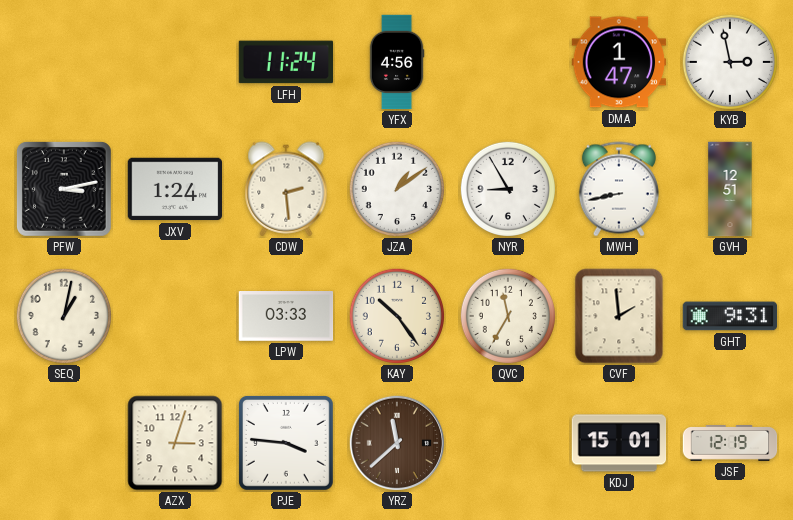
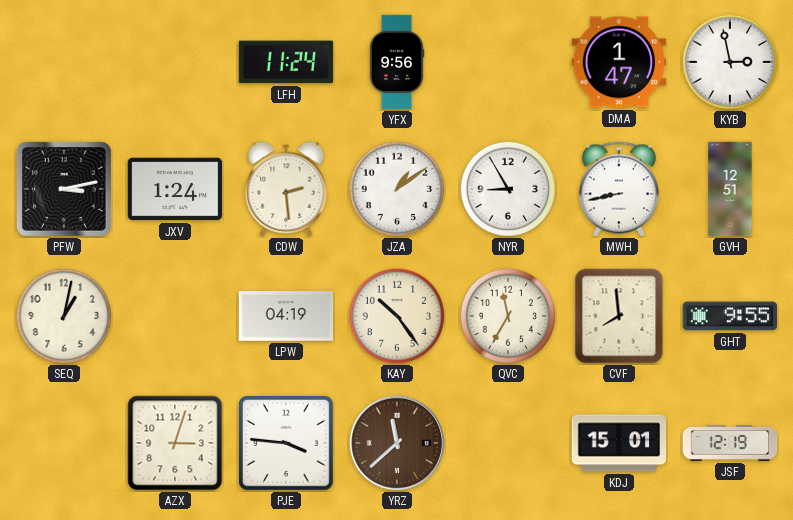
YFX: 4:56 -> 9:56 (397, 62)
LPW: 03:33 -> 04:19 (286, 317)
CVF: 1:59 -> 7:59 (619, 316)
GHT: 9:31 -> 9:55 (730, 316)
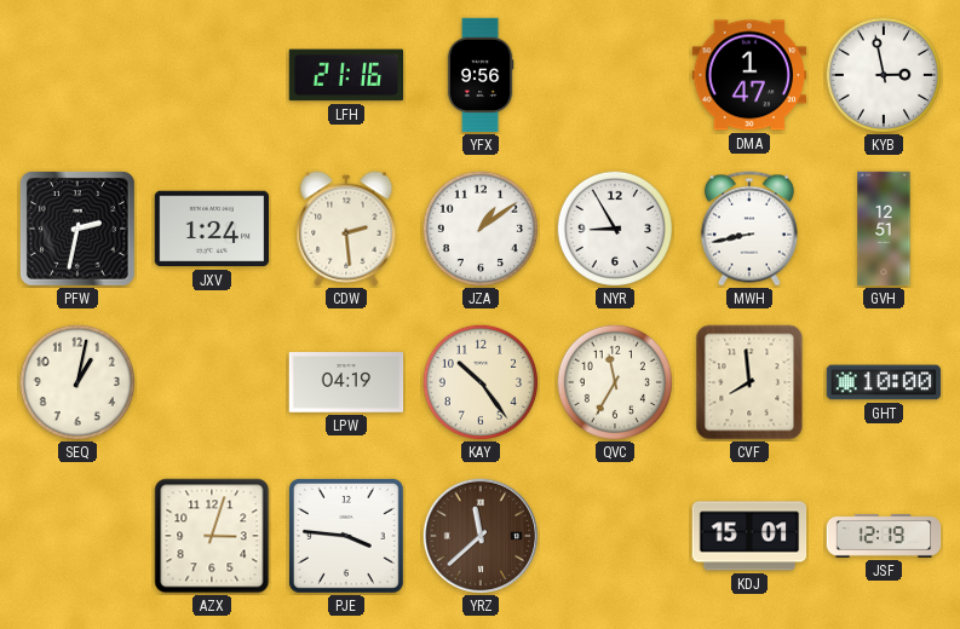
LFH: 11:24 -> 21:16 (346, 75)
PFW: 3:13 -> 2:32 (77, 229)
GHT: 9:55 -> 10:00 (884, 382)
